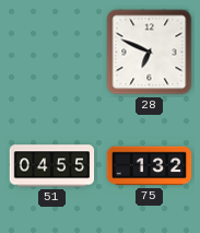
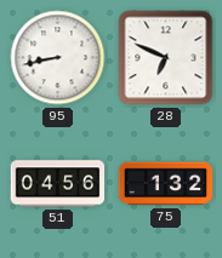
95: none -> 8:43 (58, 58)
51: 04:55 -> 04:56 (58, 184)
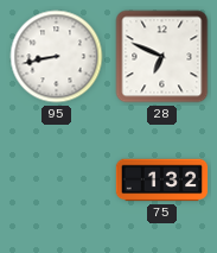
51: 04:56 -> none (58, 184)
